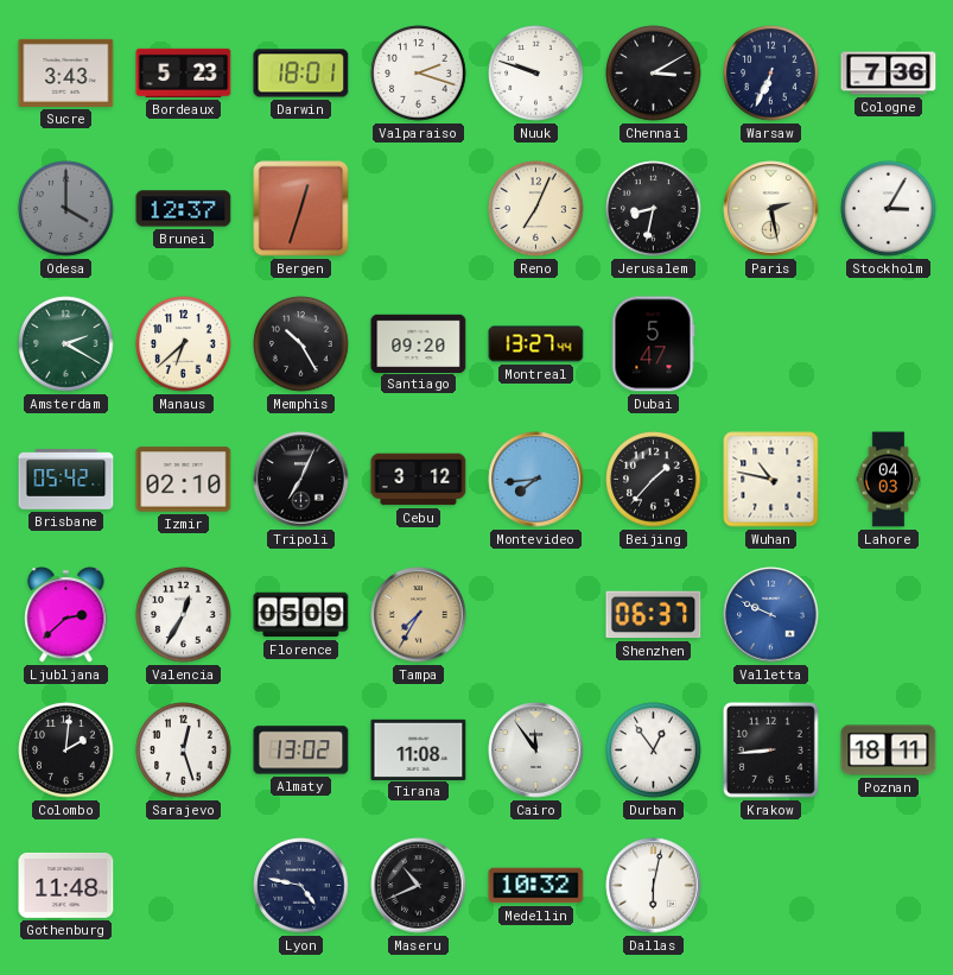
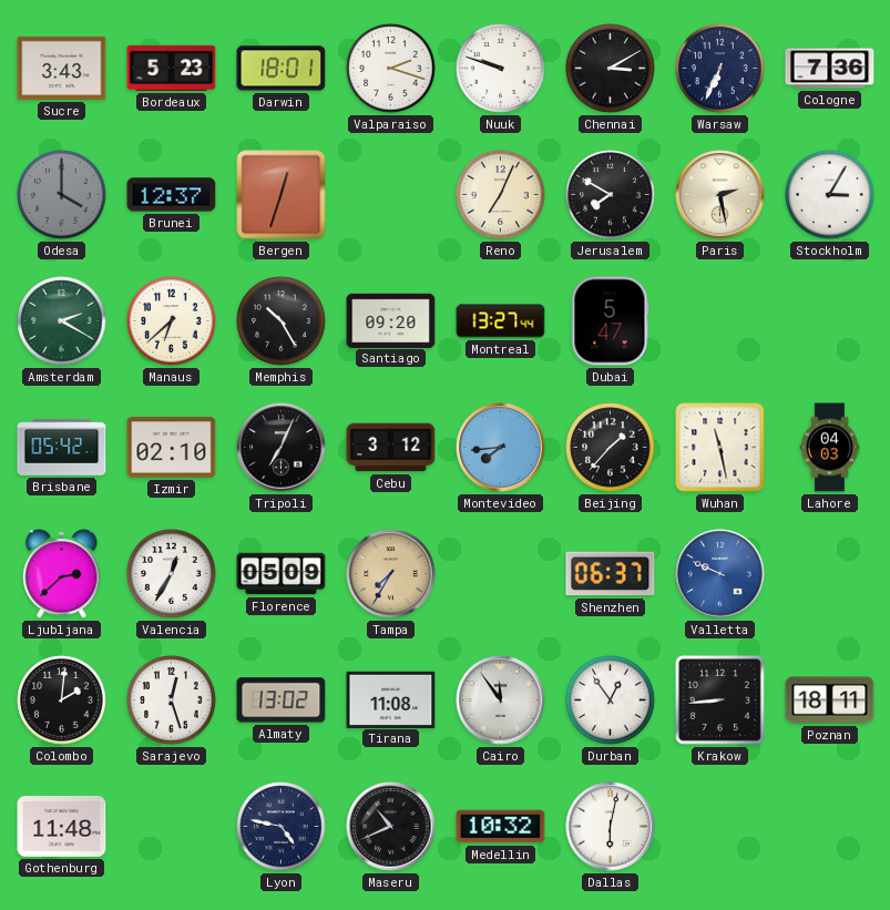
Jerusalem: 8:32 -> 7:50 (611, 195)
Wuhan: 10:47 -> 11:28 (720, 448)
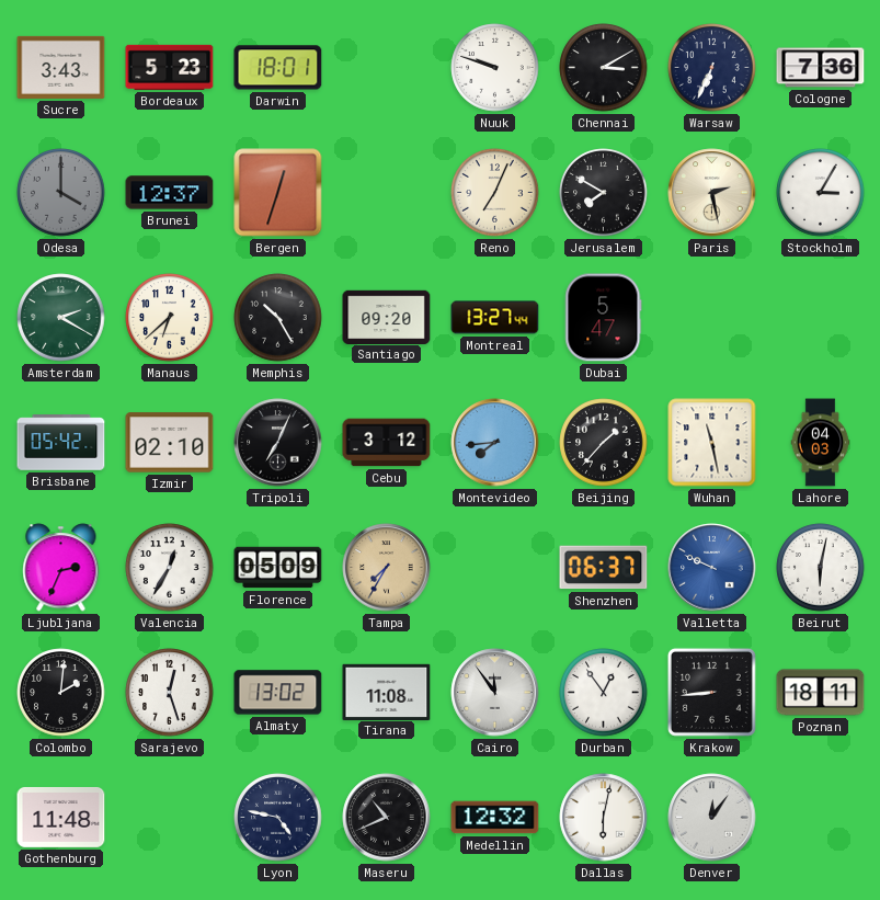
Valparaiso: 2:18 -> none (391, 69)
Ljubljana: 2:38 -> 2:34 (61, 568)
Beirut: none -> 6:02 (821, 568)
Medellin: 10:32 -> 12:32 (495, 818)
Denver: none -> 12:06 (712, 818)
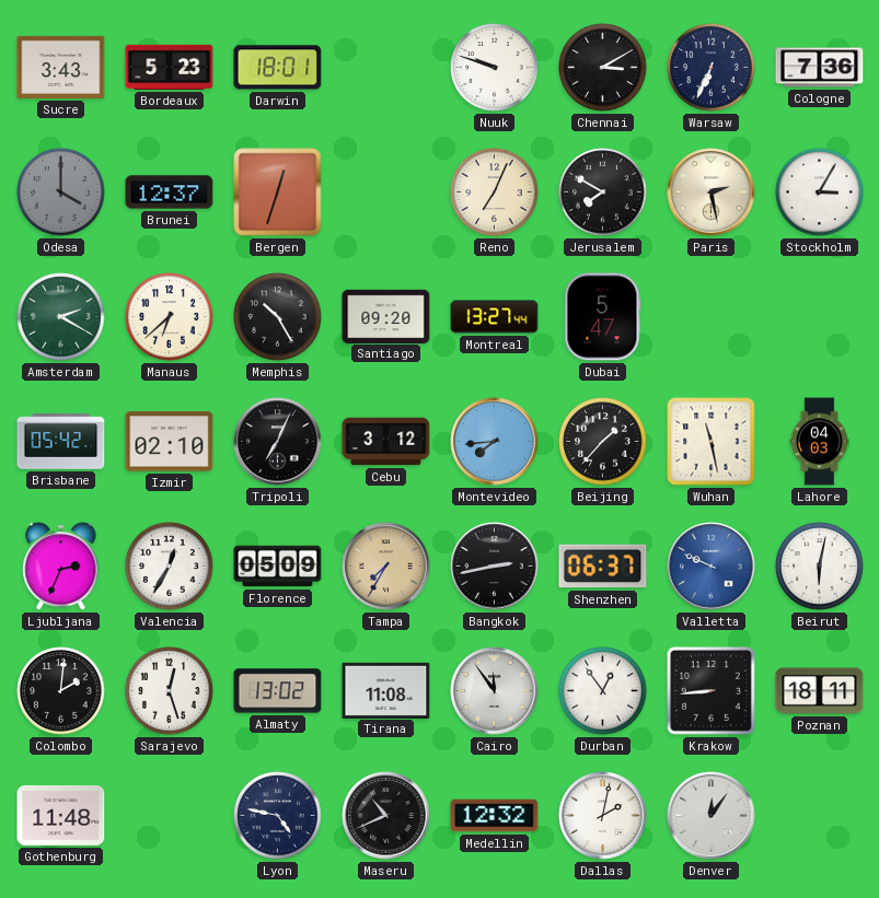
Bangkok: none -> 2:43 (495, 567)
Dallas: 6:02 -> 2:02 (603, 816)
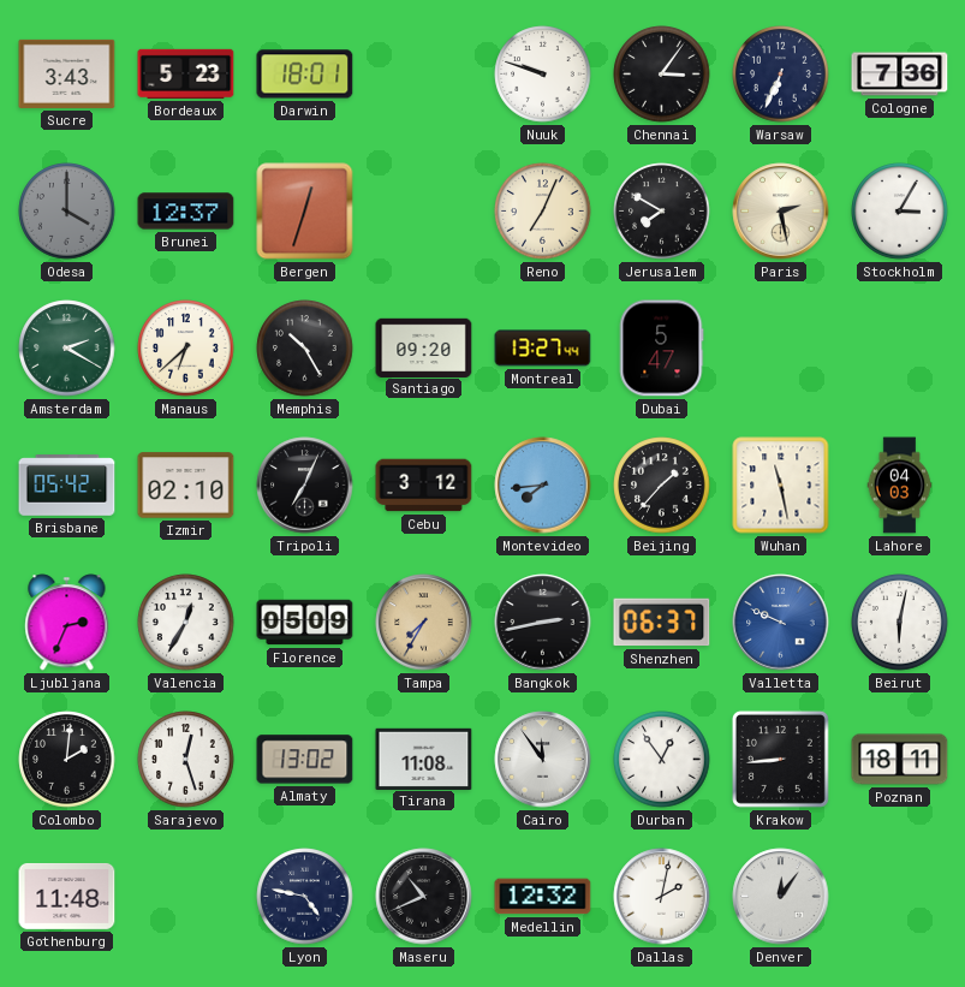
Chennai: 3:10 -> 3:06 (662, 75)
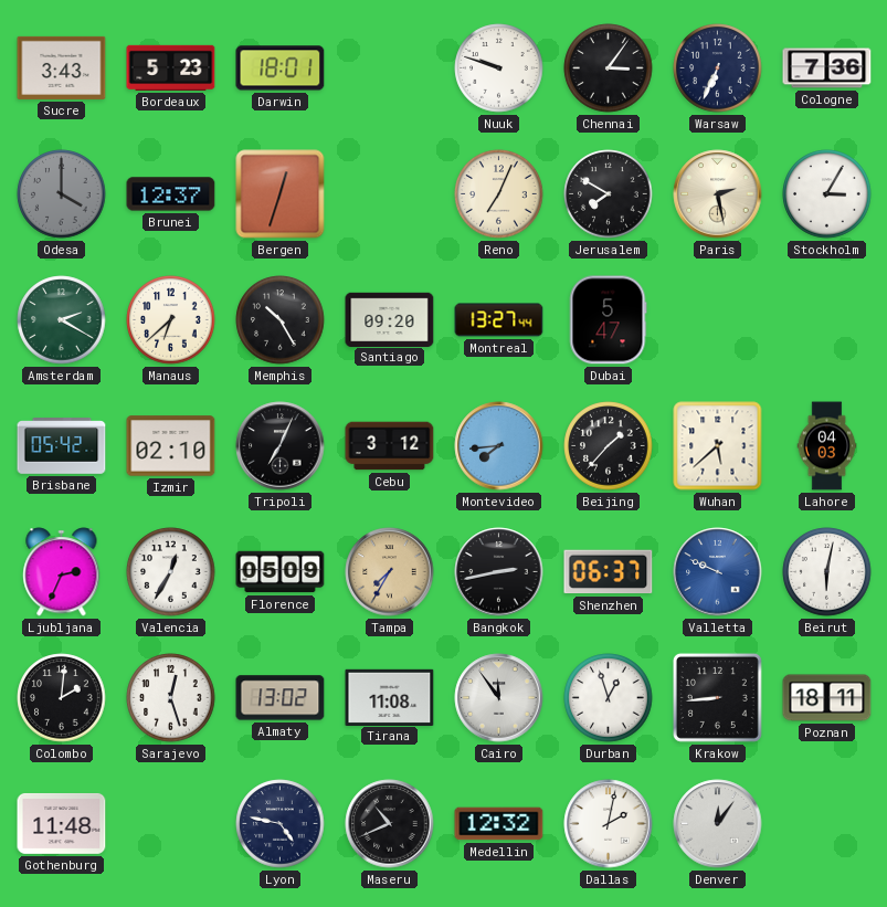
Wuhan: 11:28 -> 5:38 (718, 446)
Durban: 12:54 -> 12:57 (609, 698)
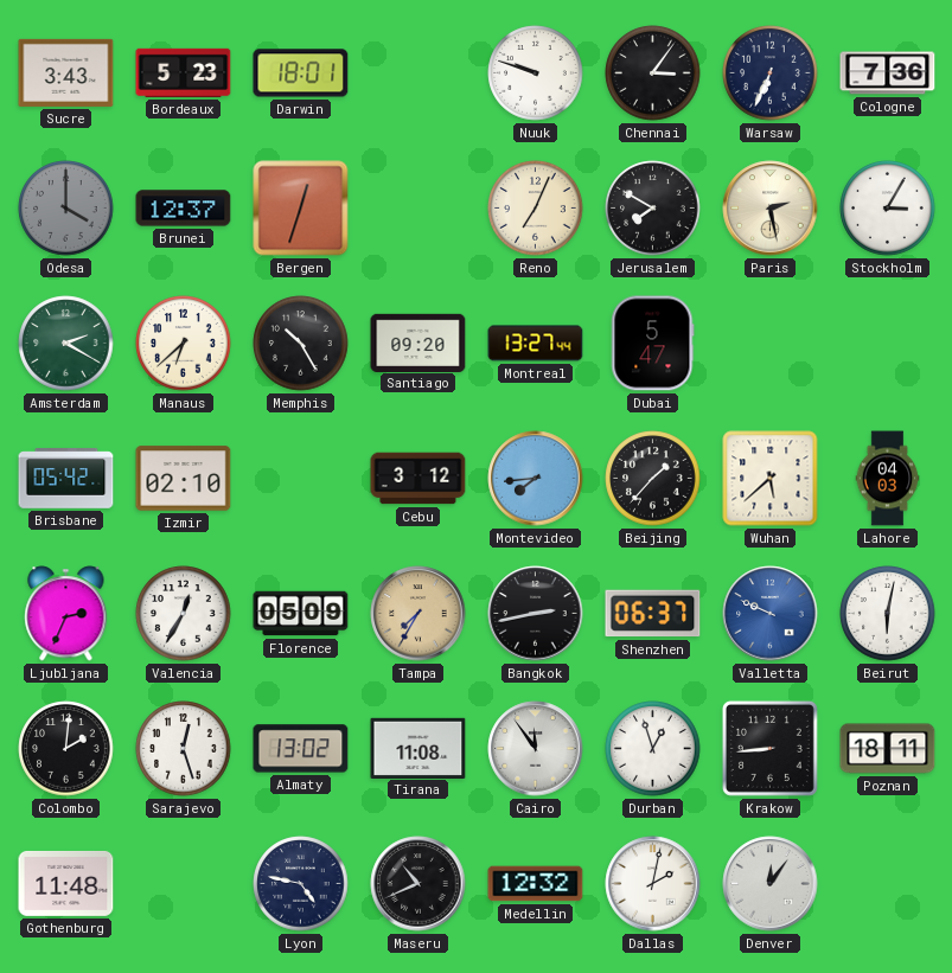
Tripoli: 7:04 -> none (281, 446)
